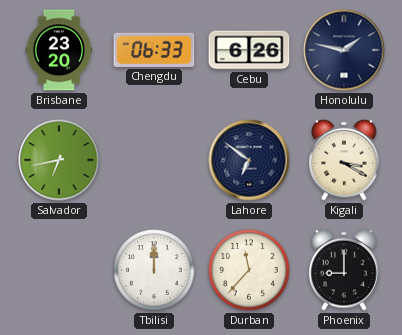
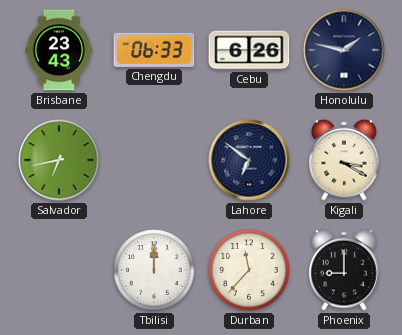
Brisbane: 23:20 -> 23:43 (59, 50)
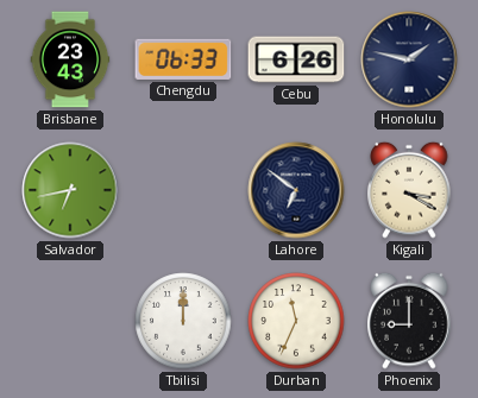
Durban: 11:37 -> 11:34 (296, 321)
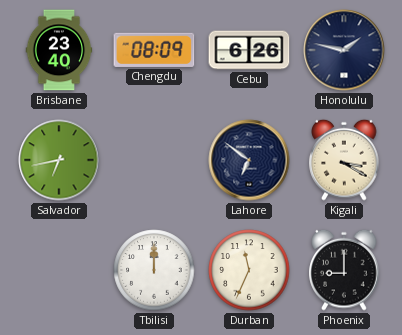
Brisbane: 23:43 -> 23:40 (59, 50)
Chengdu: 06:33 -> 08:09 (154, 50)
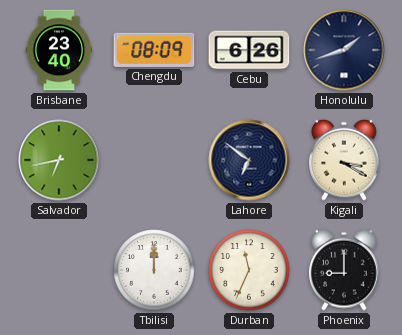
Honolulu: 1:47 -> 1:42 (344, 50)
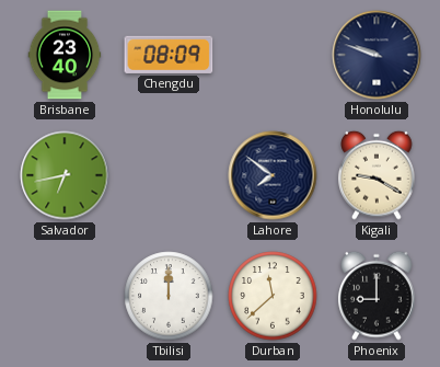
Cebu: 6:26 -> none (249, 50)
Honolulu: 1:42 -> 9:48 (377, 55)
Lahore: 6:51 -> 7:51 (273, 175)
Kigali: 3:20 -> 9:20 (377, 175)
Durban: 11:34 -> 11:38 (273, 296)
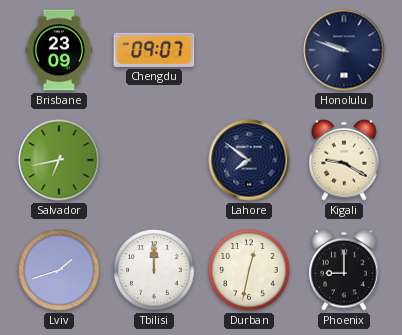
Brisbane: 23:40 -> 23:09 (59, 50)
Chengdu: 08:09 -> 09:07 (154, 50)
Lviv: none -> 1:42 (59, 270)
Durban: 11:38 -> 12:32 (249, 270)
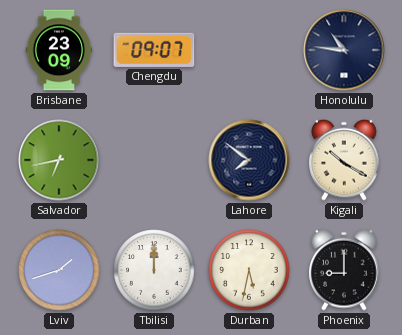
Honolulu: 9:48 -> 10:46 (344, 50)
Kigali: 9:20 -> 10:20 (344, 160)
Durban: 12:32 -> 5:32 (249, 270)
